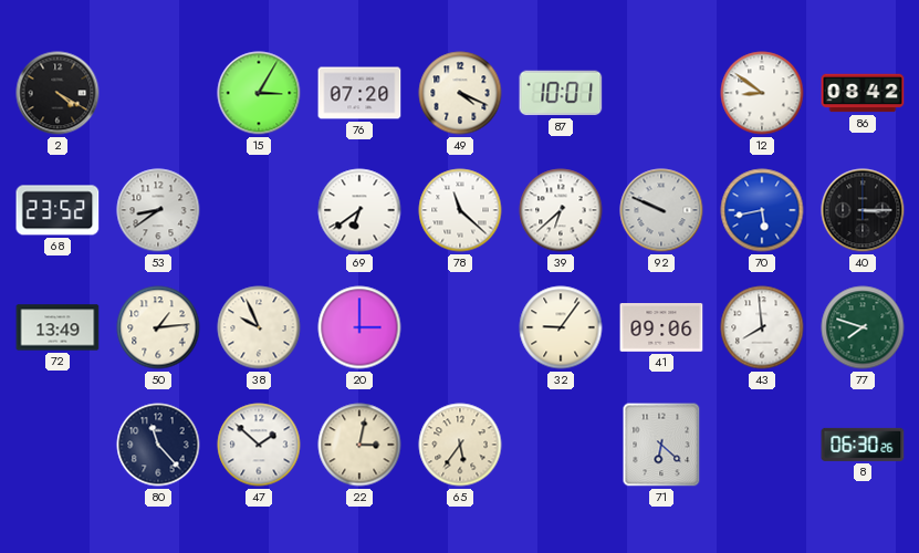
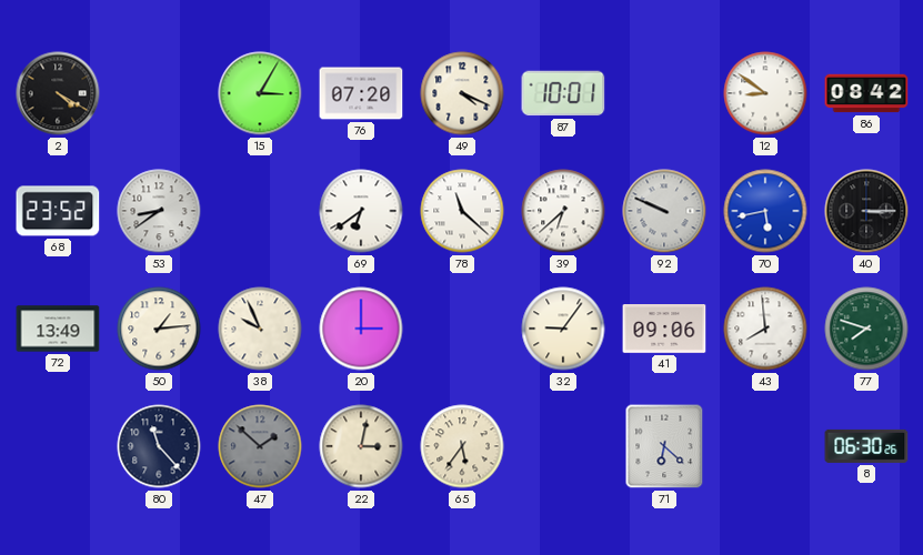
47 dial: white -> grey (260, 446)
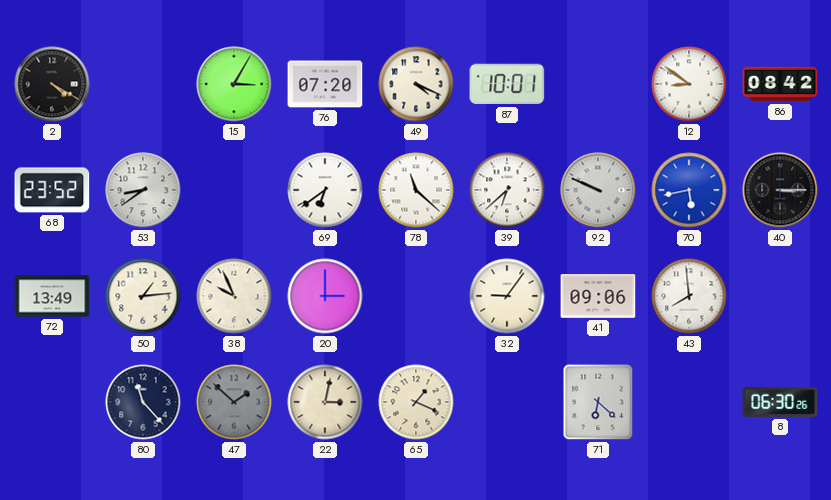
77: 7:48 -> none (866, 329)
65: 5:36 -> 1:19 (416, 402)
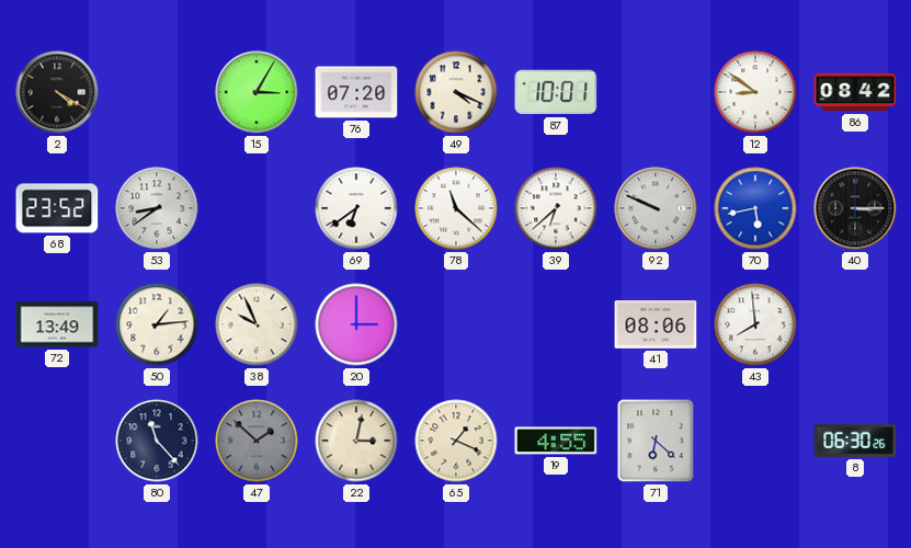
32: 9:06 -> none (507, 296)
41: 09:06 -> 08:06 (656, 326)
19: none -> 4:55 (556, 441)
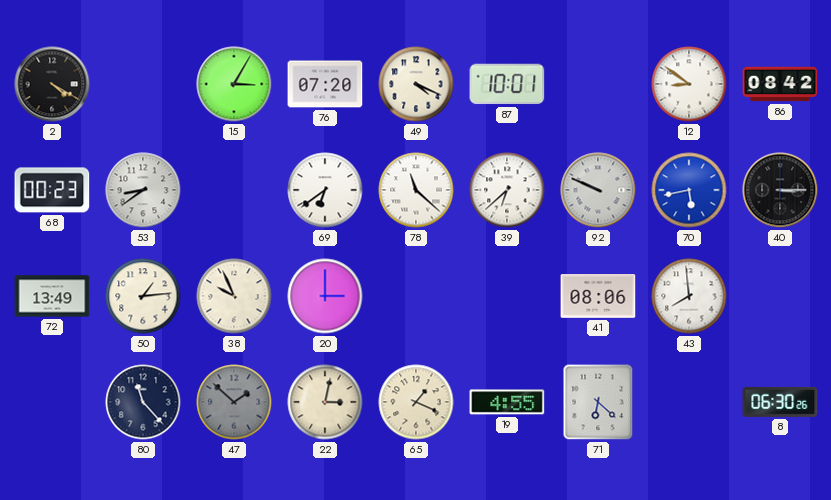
68: 23:52 -> 00:23 (52, 190)
